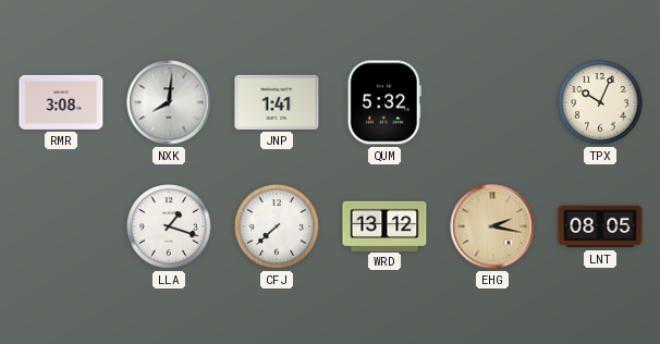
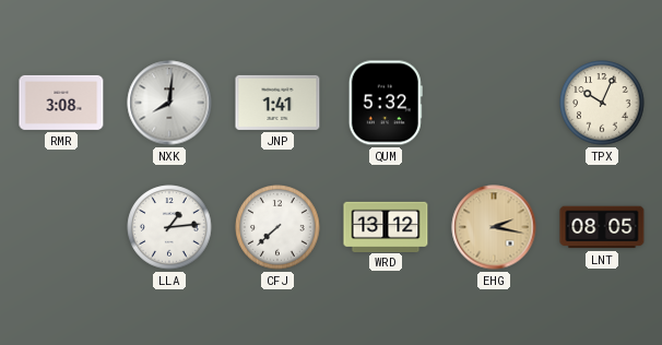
LLA: 1:18 -> 1:14 (169, 227)
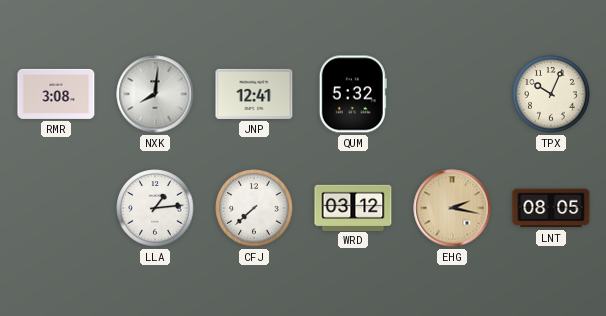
JNP: 1:41 -> 12:41 (254, 94)
WRD: 13:12 -> 03:12 (353, 207)
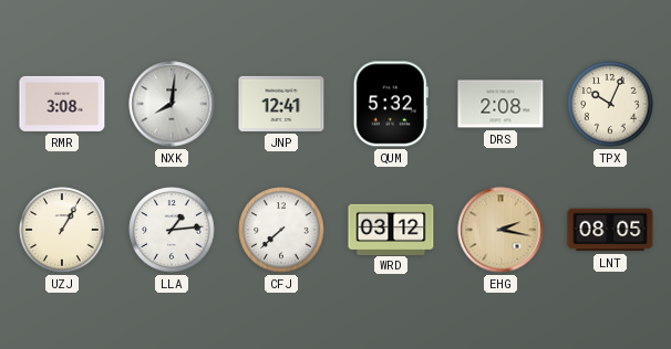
DRS: none -> 2:08 (500, 104)
UZJ: none -> 1:05 (62, 230)
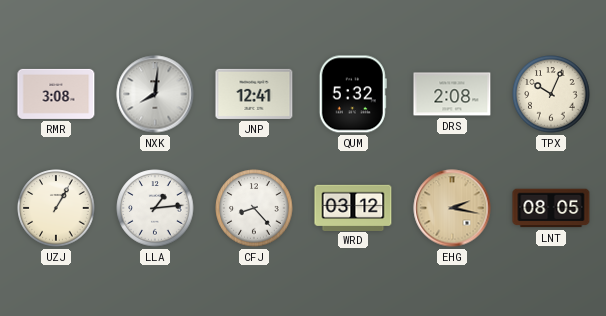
CFJ: 7:38 -> 8:23 (254, 208)
